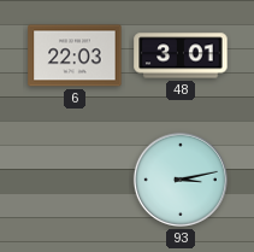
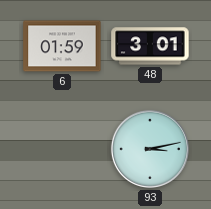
6: 22:03 -> 01:59 (62, 46)
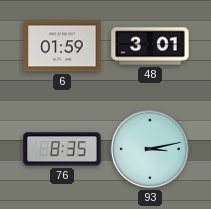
76: none -> 8:35 (62, 149)
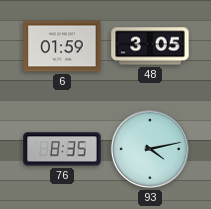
48: 3:01 -> 3:05 (150, 46)
93: 3:13 -> 4:13 (150, 149)
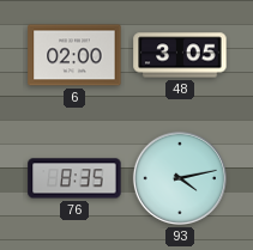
6: 01:59 -> 02:00 (74, 55)
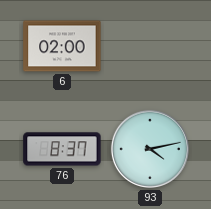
48: 3:05 -> none (180, 55)
76: 8:35 -> 8:37 (62, 149)
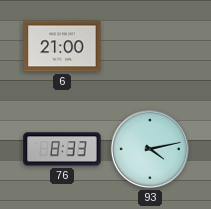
6: 02:00 -> 21:00 (62, 46)
76: 8:37 -> 8:33 (62, 149)
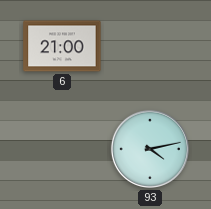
76: 8:33 -> none (62, 149)
